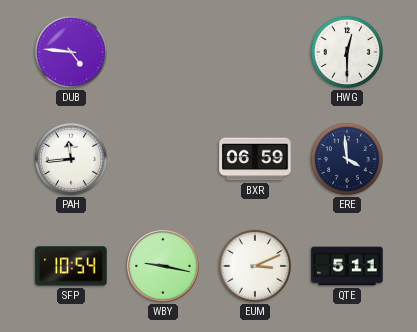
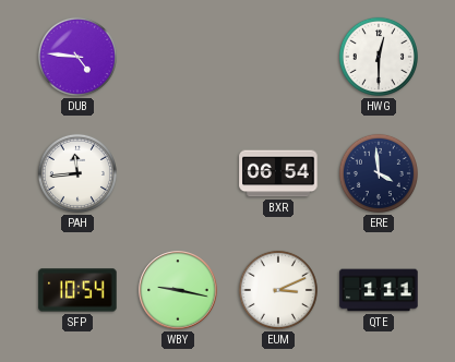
BXR: 06:59 -> 06:54 (278, 173)
QTE: 5:11 -> 1:11 (379, 290)
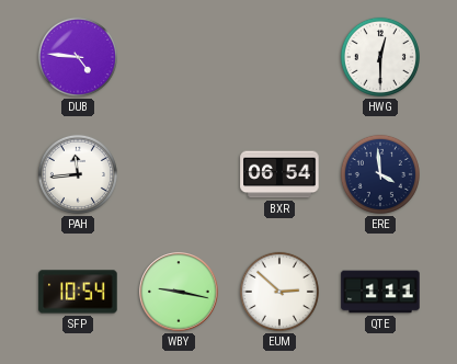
EUM: 3:11 -> 2:52 (279, 292)
